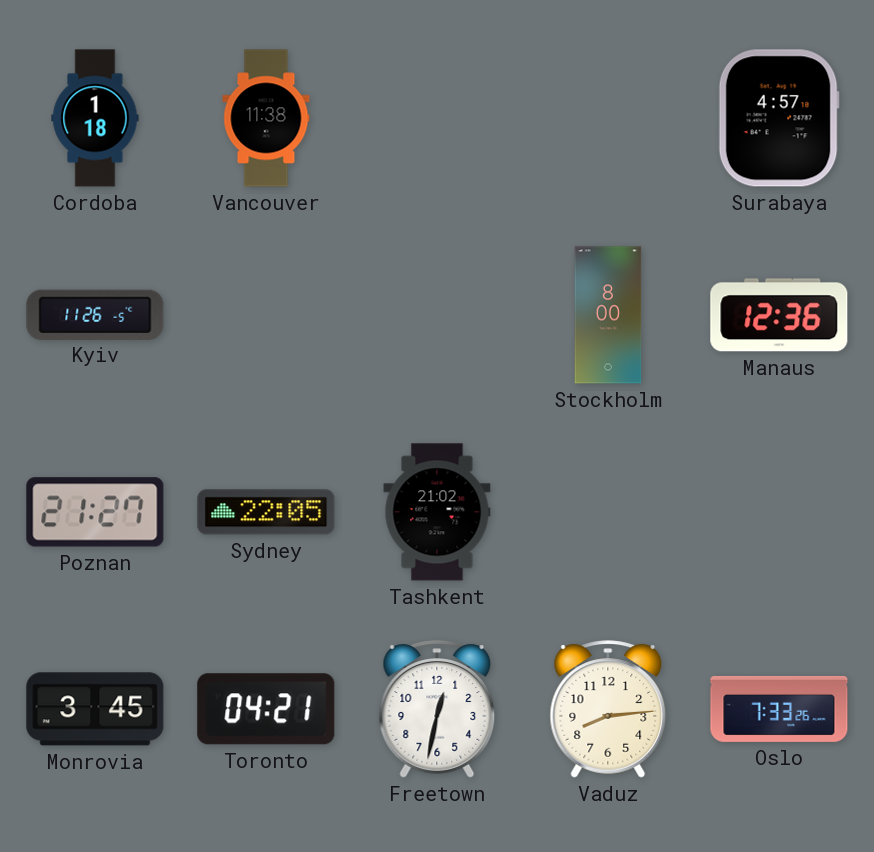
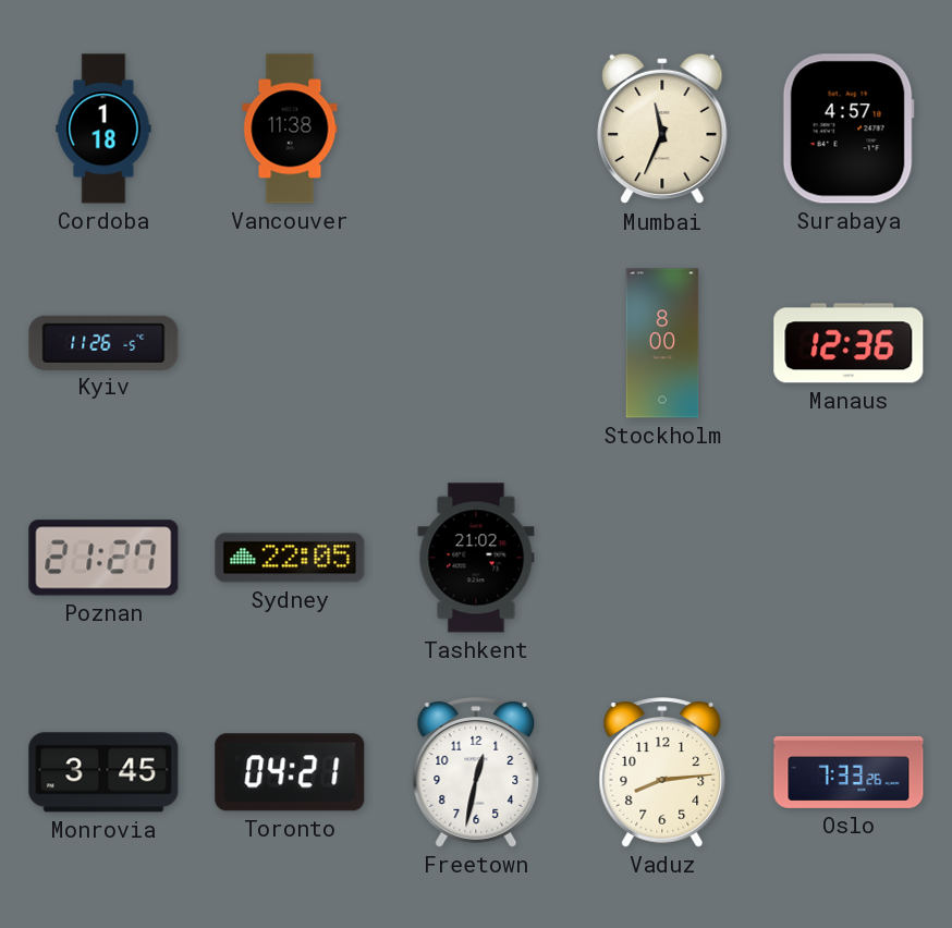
Mumbai: none -> 11:34 (662, 129)
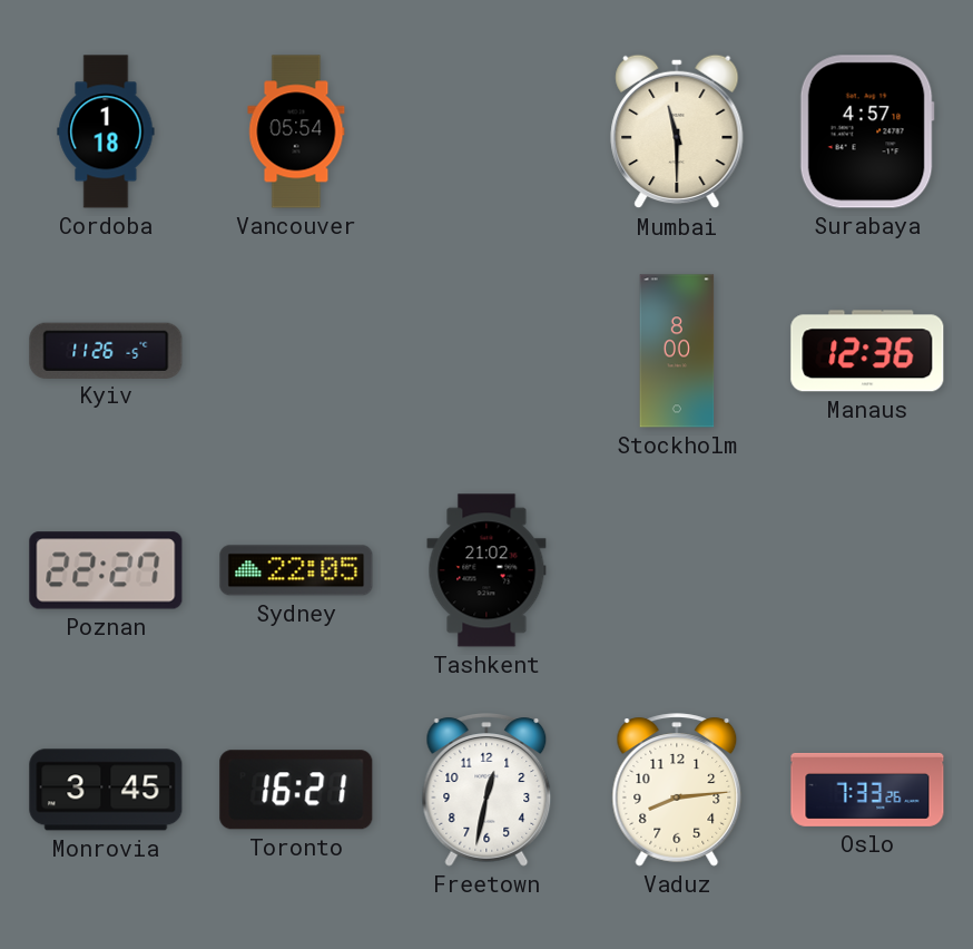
Vancouver: 11:38 -> 05:54 (296, 131)
Mumbai: 11:34 -> 11:30 (677, 131)
Poznan: 21:27 -> 22:27 (106, 570)
Toronto: 04:21 -> 16:21 (296, 790)
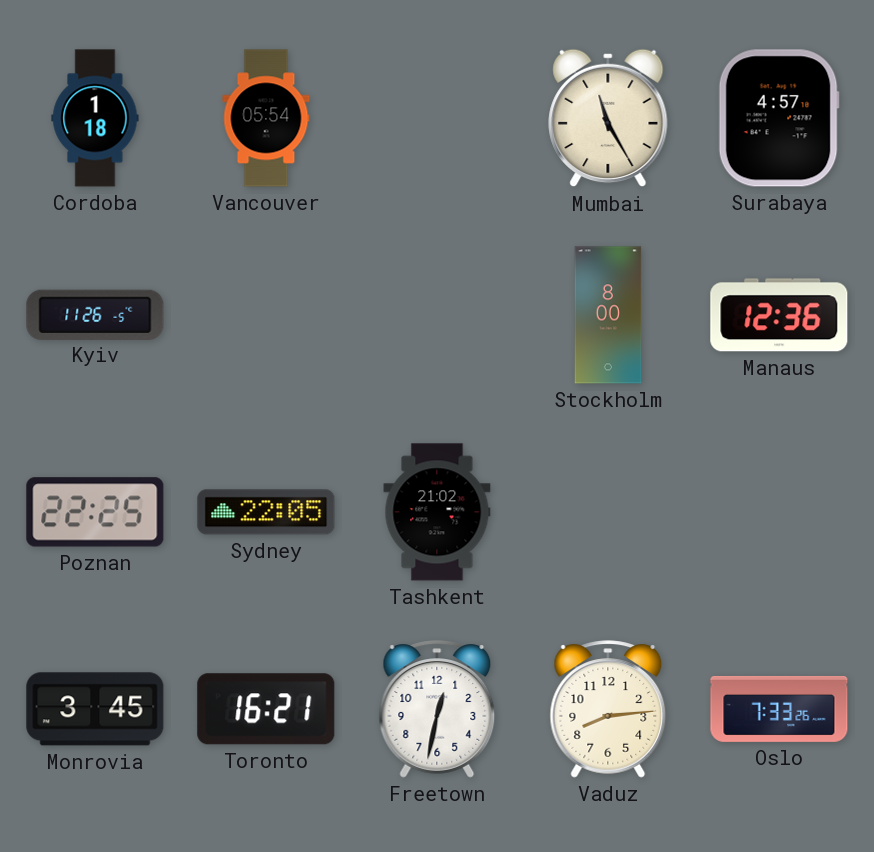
Mumbai: 11:30 -> 11:25 (608, 118)
Poznan: 22:27 -> 22:25 (95, 512)
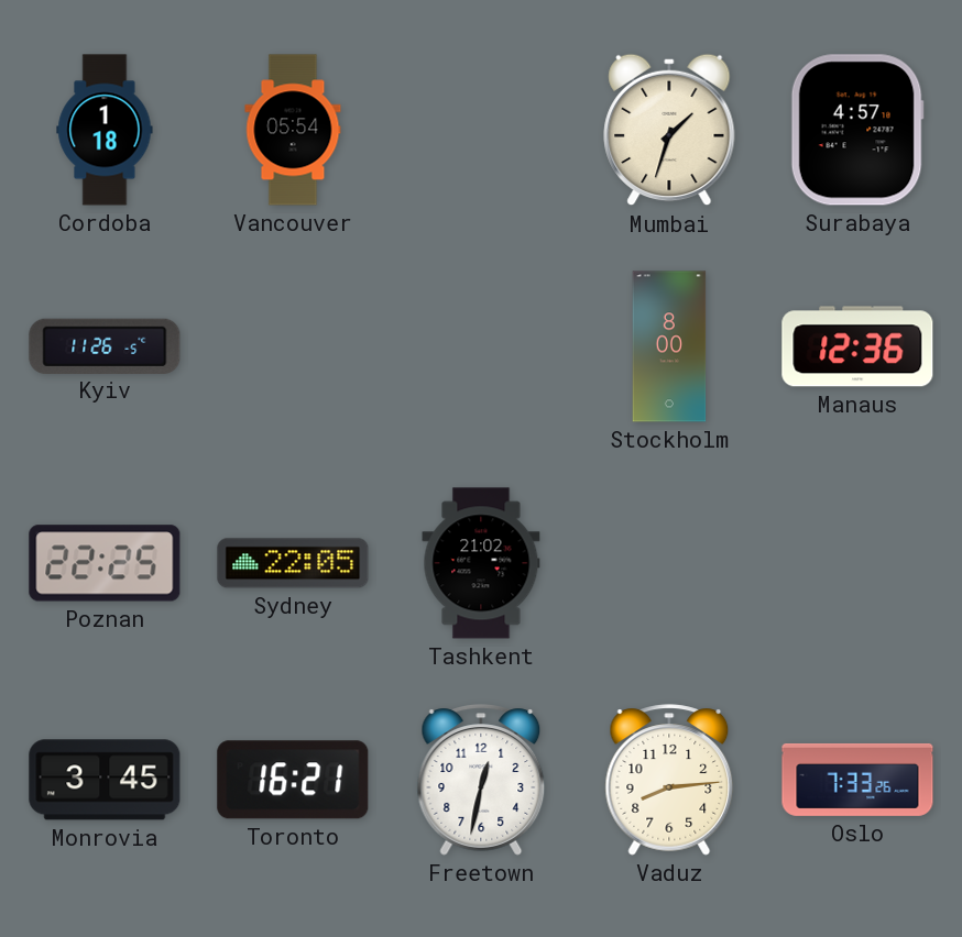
Mumbai: 11:25 -> 1:33 (669, 130)
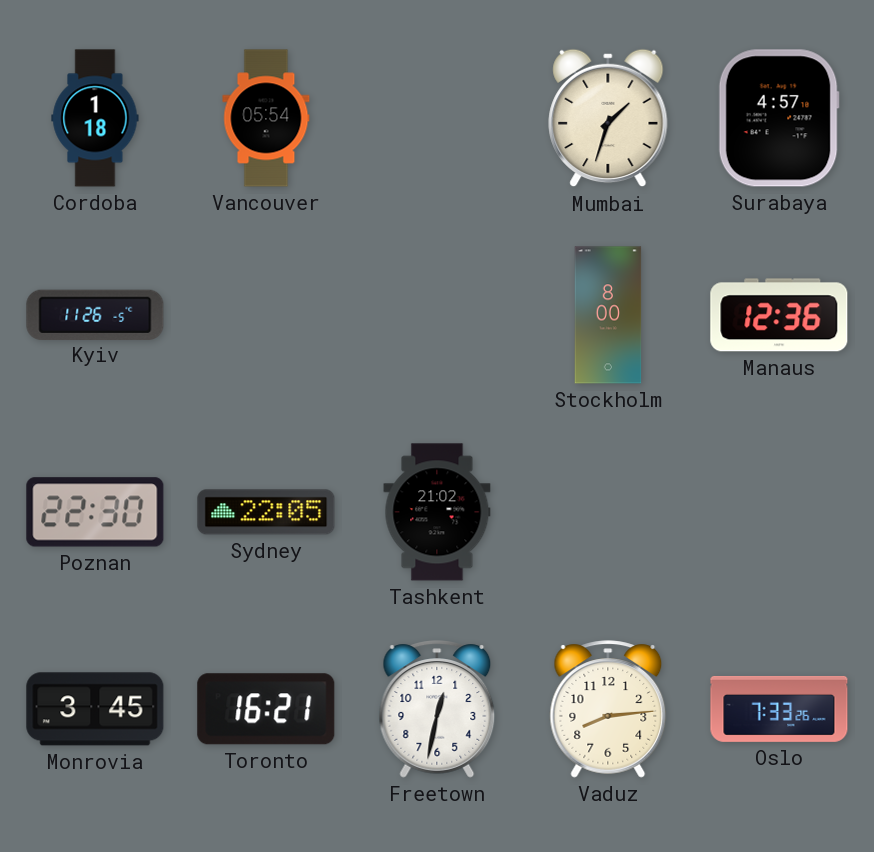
Poznan: 22:25 -> 22:30 (95, 512)
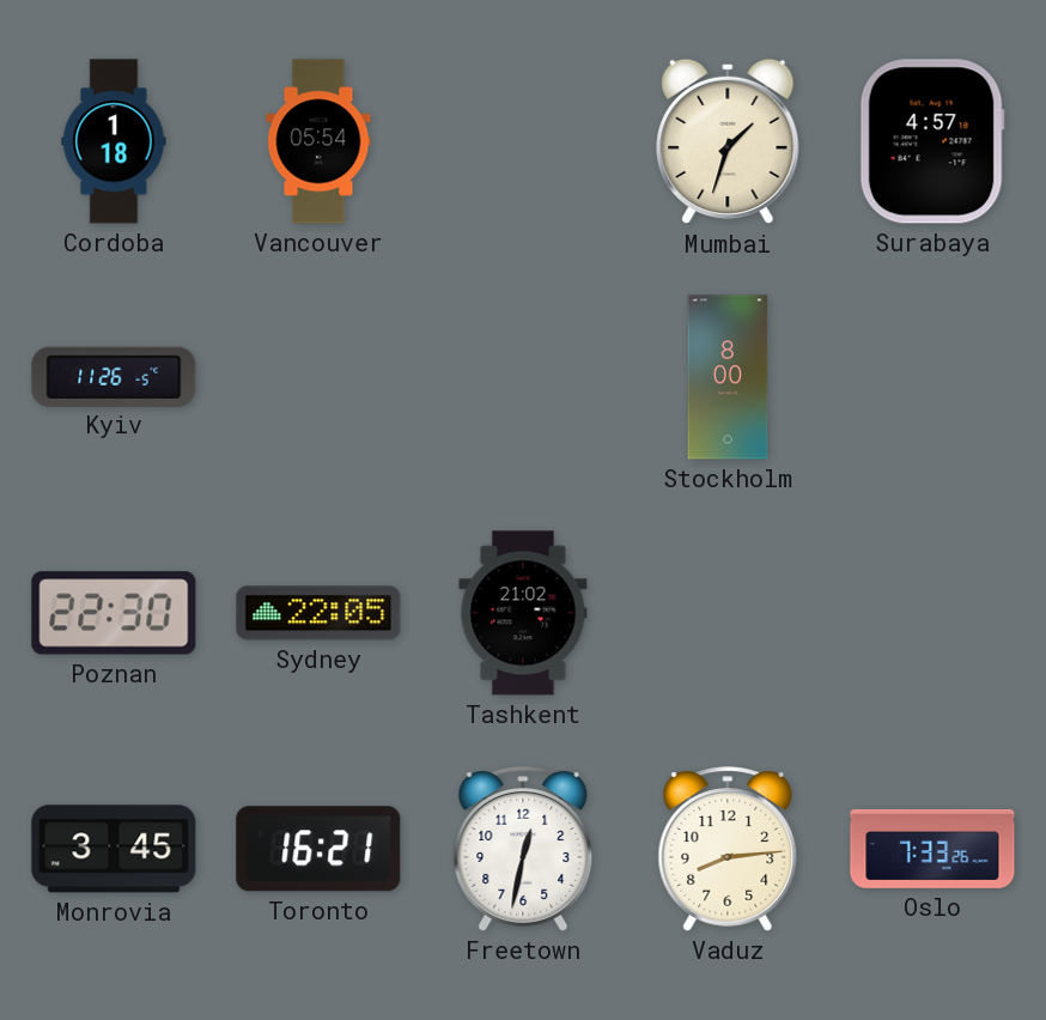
Manaus: 12:36 -> none (779, 315)
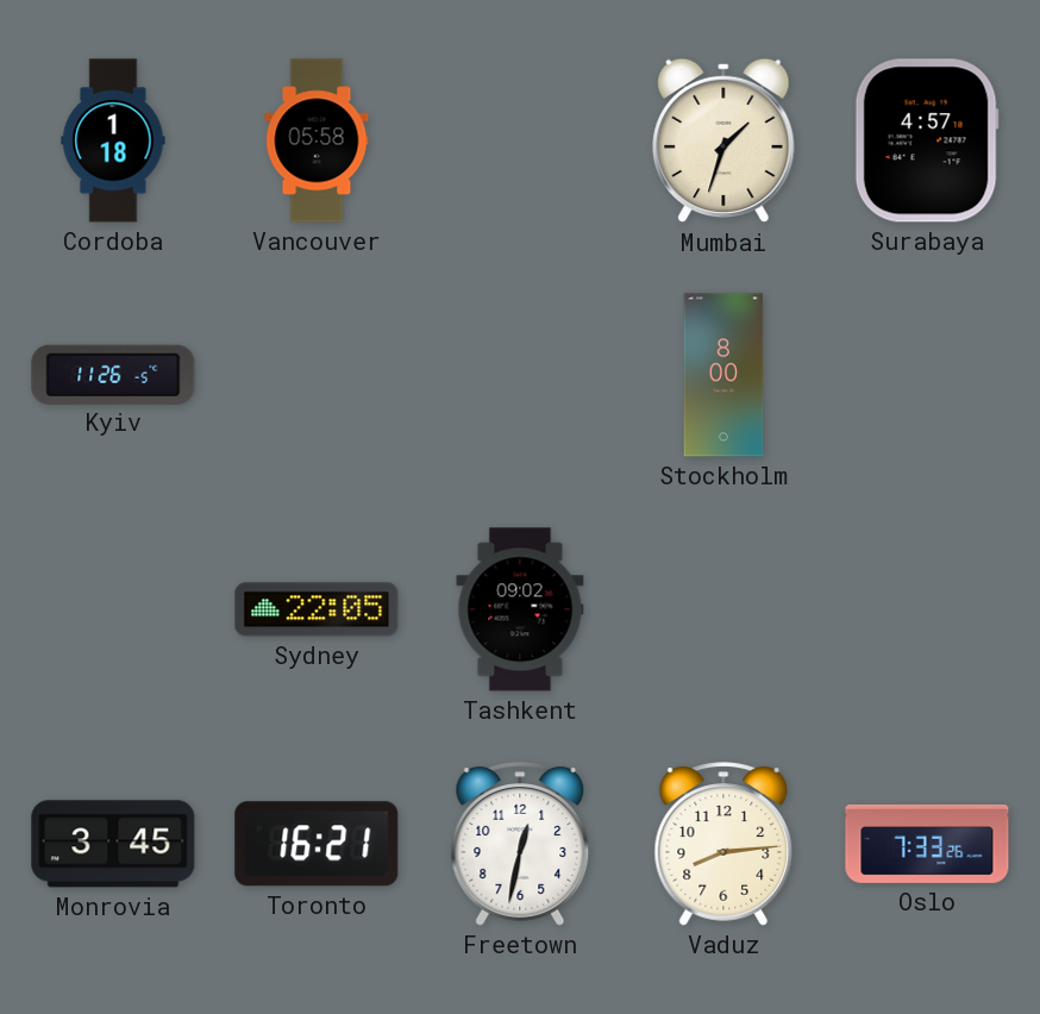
Vancouver: 05:54 -> 05:58 (317, 140)
Poznan: 22:30 -> none (114, 613)
Tashkent: 21:02 -> 09:02 (520, 609)
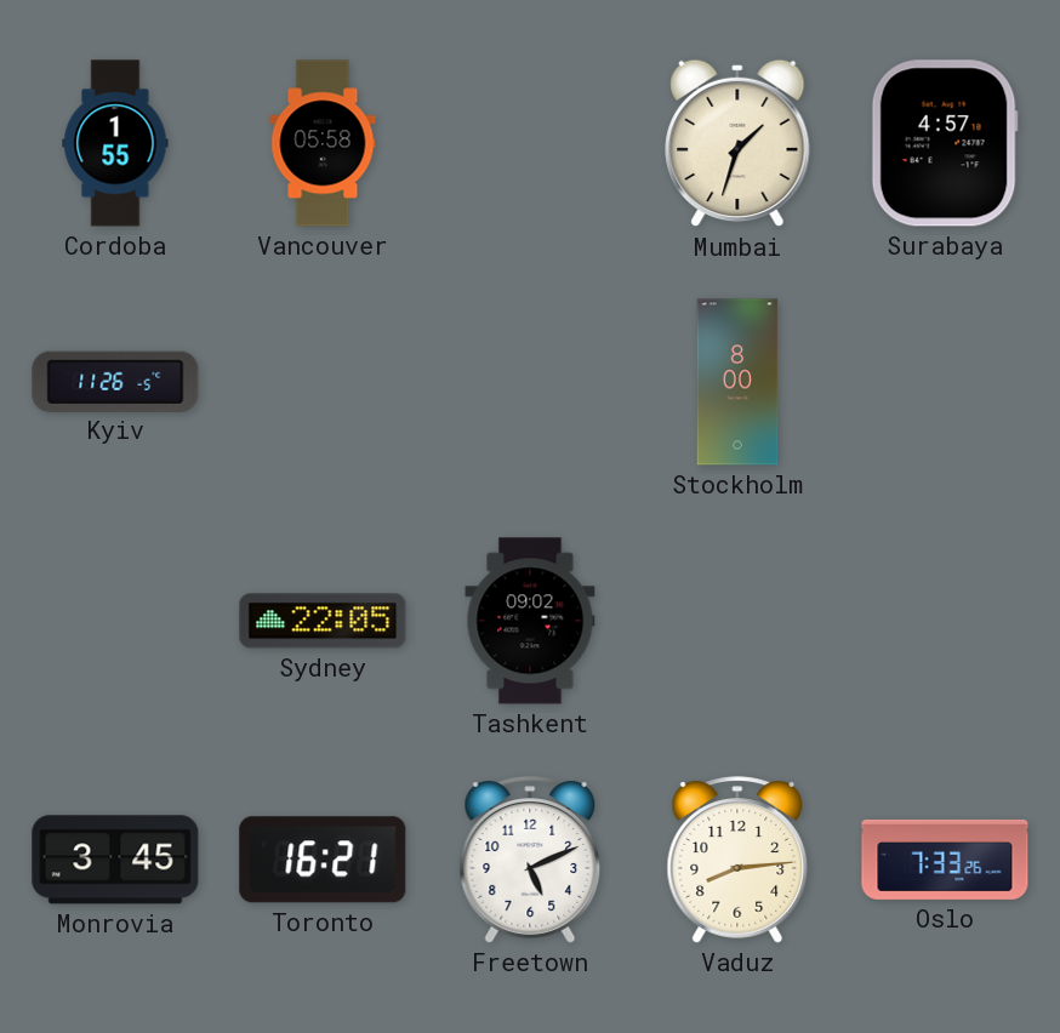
Cordoba: 1:18 -> 1:55 (115, 143)
Freetown: 12:32 -> 5:11 (530, 860)
